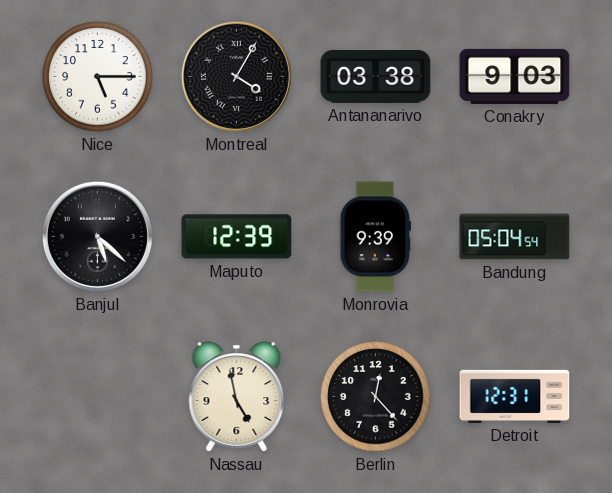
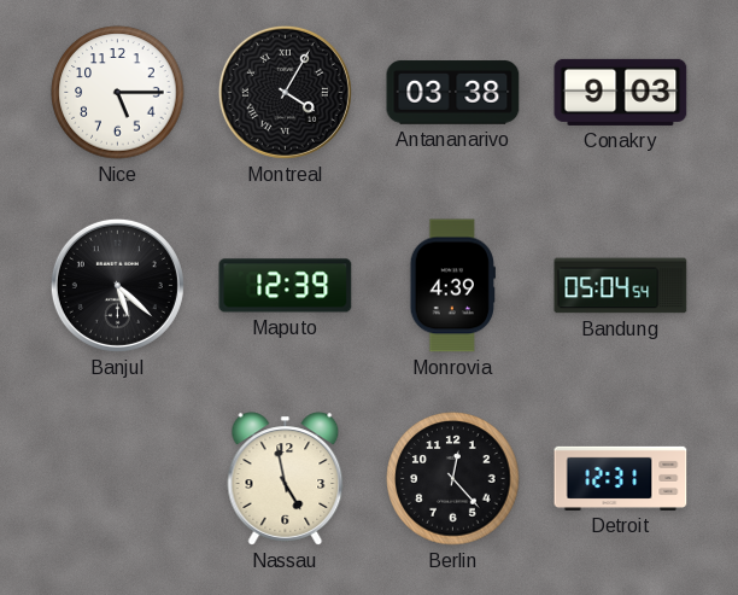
Monrovia: 9:39 -> 4:39 (452, 286)
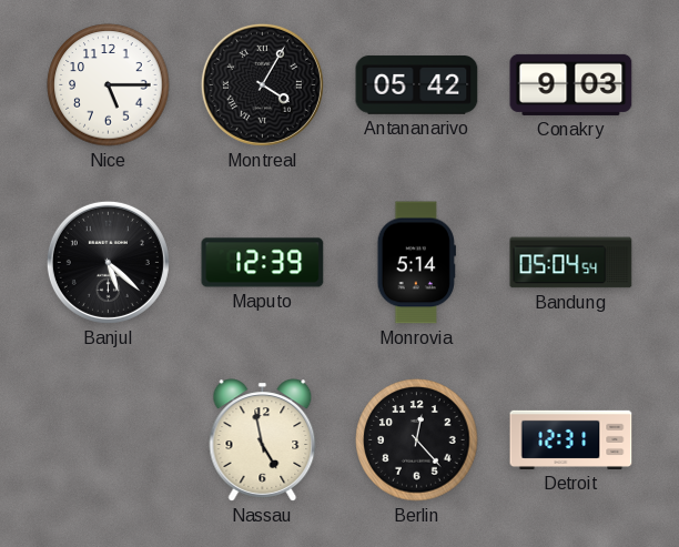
Antananarivo: 03:38 -> 05:42 (417, 85)
Monrovia: 4:39 -> 5:14 (416, 263)
